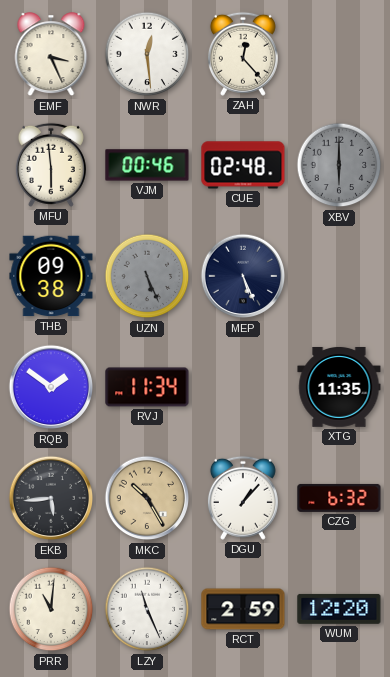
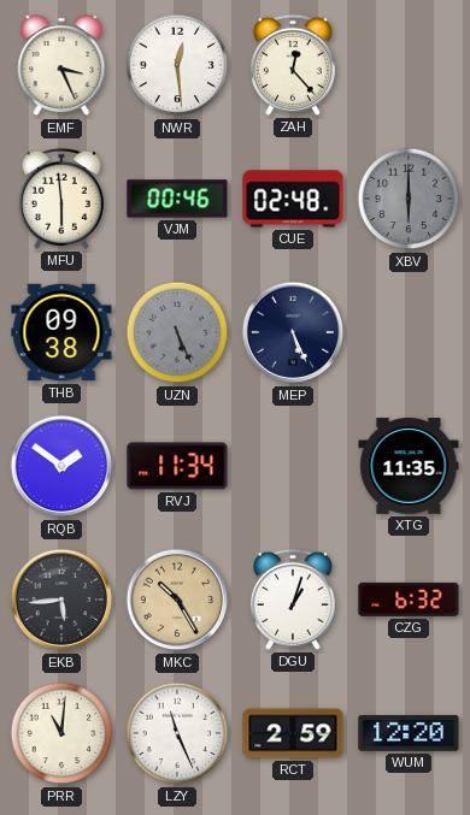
DGU: 1:07 -> 1:03 (293, 600)
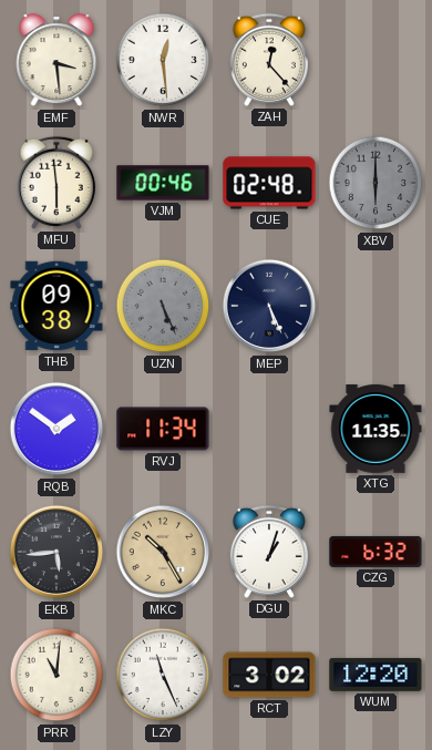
EMF: 3:26 -> 3:29 (56, 61)
RCT: 2:59 -> 3:02 (269, 675)
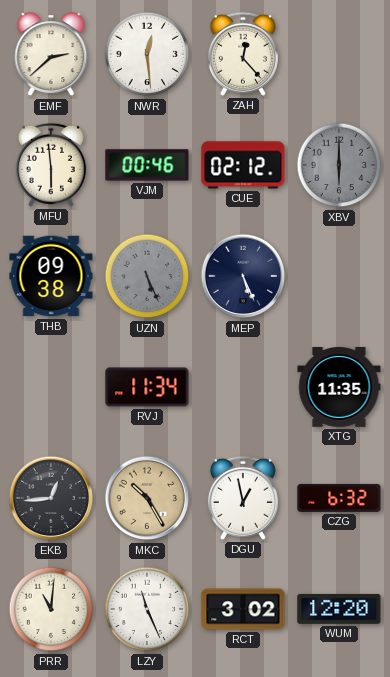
EMF: 3:29 -> 2:38 (51, 55)
CUE: 02:48 -> 02:12 (243, 165)
RQB: 1:51 -> none (56, 429)
EKB: 5:44 -> 12:44 (51, 498)
DGU: 1:03 -> 12:58 (243, 498)
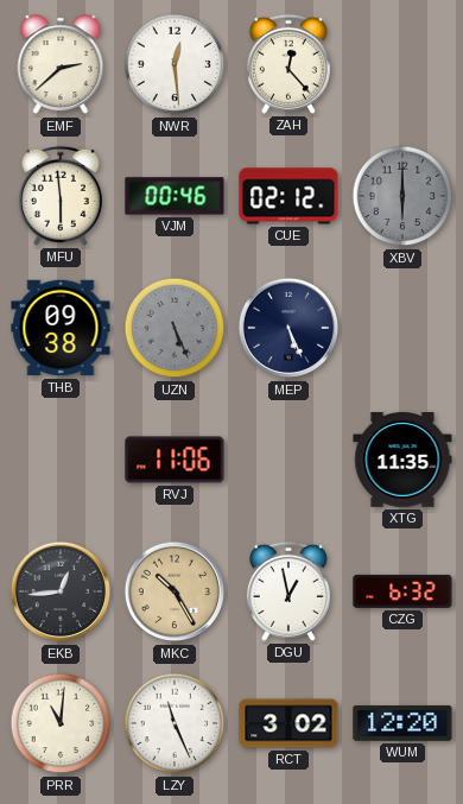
RVJ: 11:34 -> 11:06 (175, 460)
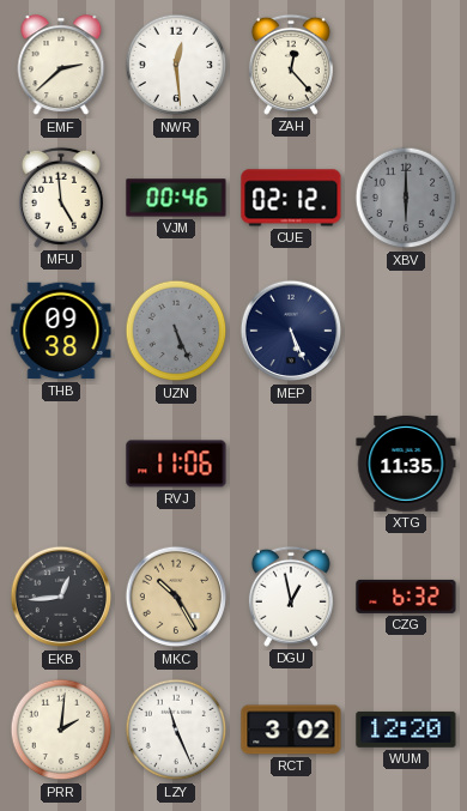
MFU: 5:59 -> 4:59 (61, 198)
PRR: 11:01 -> 2:01 (61, 730)
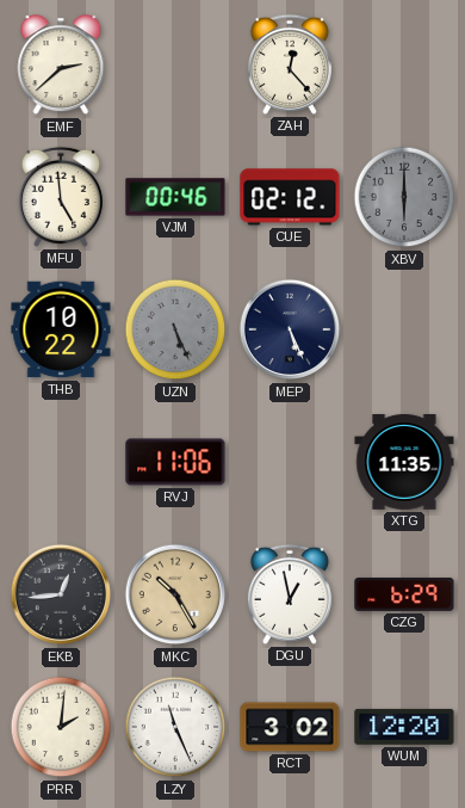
NWR: 12:29 -> none (176, 65)
THB: 09:38 -> 10:22 (61, 329)
CZG: 6:32 -> 6:29 (404, 594)
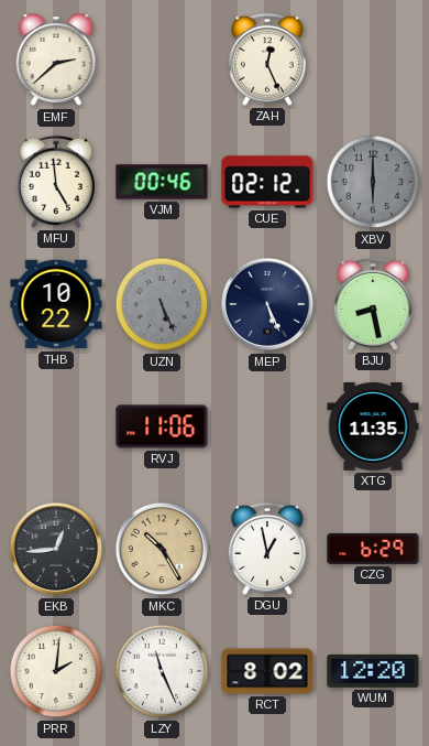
ZAH: 12:23 -> 12:26 (267, 60)
BJU: none -> 8:28 (373, 304)
RCT: 3:02 -> 8:02 (267, 671)
